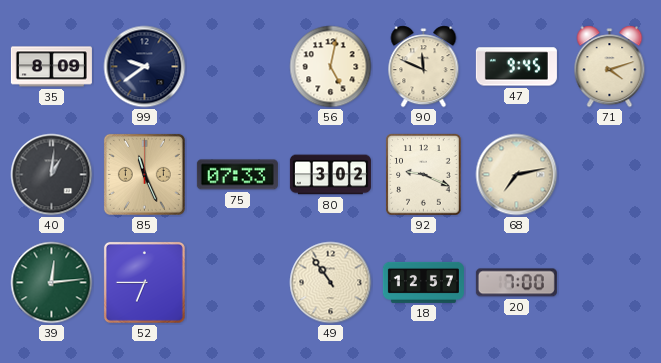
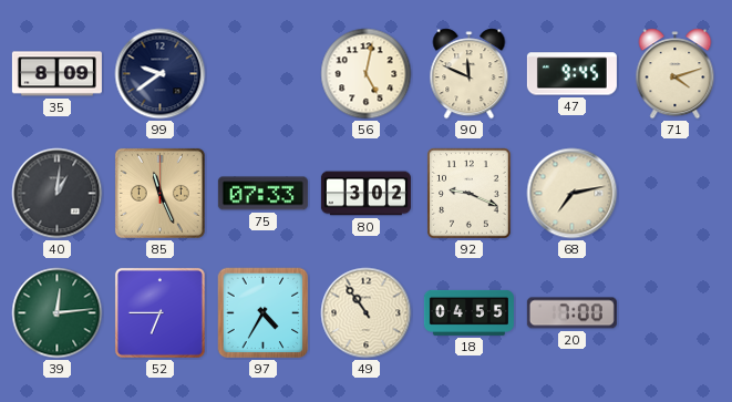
97: none -> 4:35 (264, 313)
18: 12:57 -> 04:55 (468, 312)
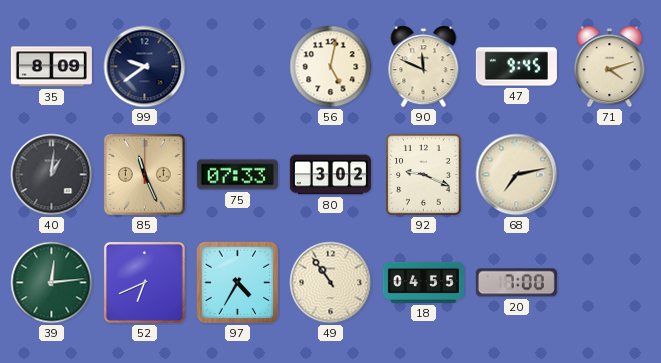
52: 6:45 -> 6:41 (144, 282)
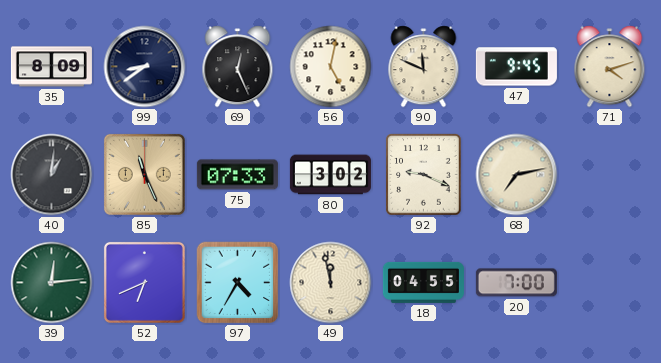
99: 9:39 -> 8:39 (145, 67)
69: none -> 12:26 (238, 67)
49: 10:54 -> 11:58 (331, 283)
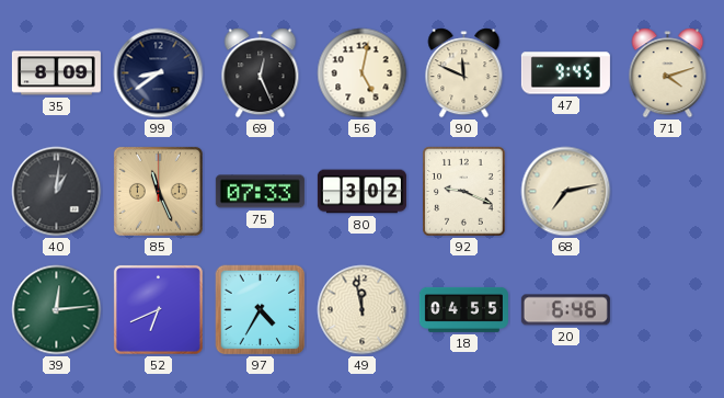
20: 7:00 -> 6:46 (565, 310)
